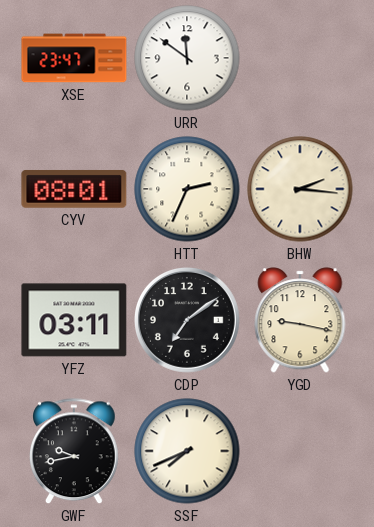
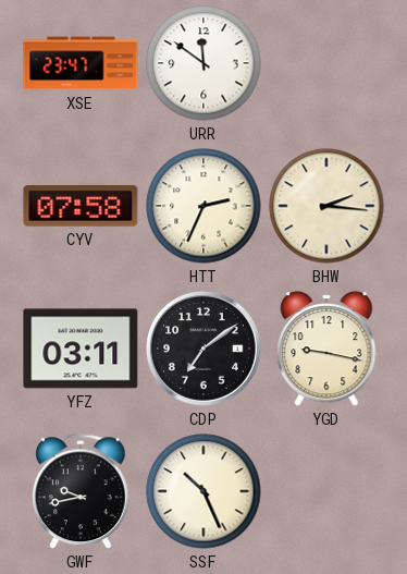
CYV: 08:01 -> 07:58 (81, 206)
SSF: 7:41 -> 10:26 (203, 491)
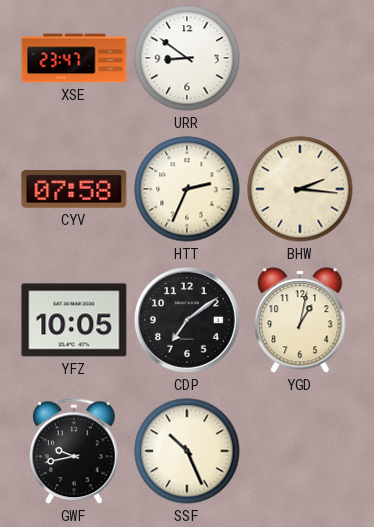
URR: 11:51 -> 8:51 (187, 58)
YFZ: 03:11 -> 10:05 (74, 320)
YGD: 9:17 -> 1:02 (300, 320)
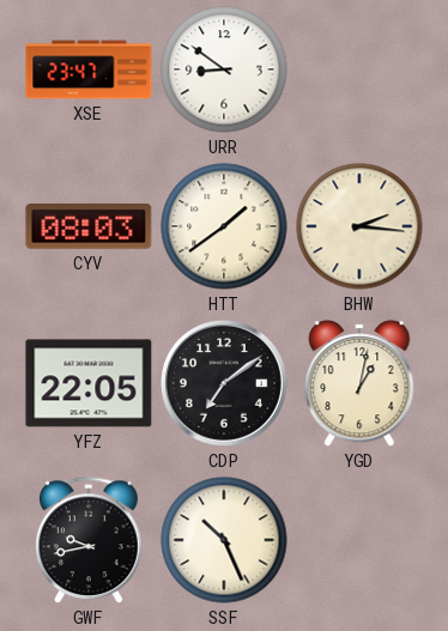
CYV: 07:58 -> 08:03 (89, 226)
HTT: 2:34 -> 1:39 (224, 226)
YFZ: 10:05 -> 22:05 (89, 383)
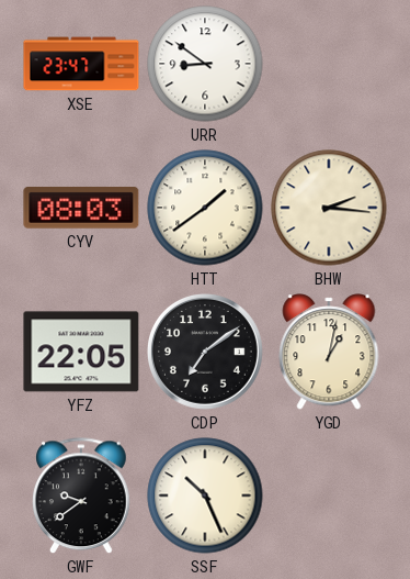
GWF: 9:43 -> 9:39 (82, 497)
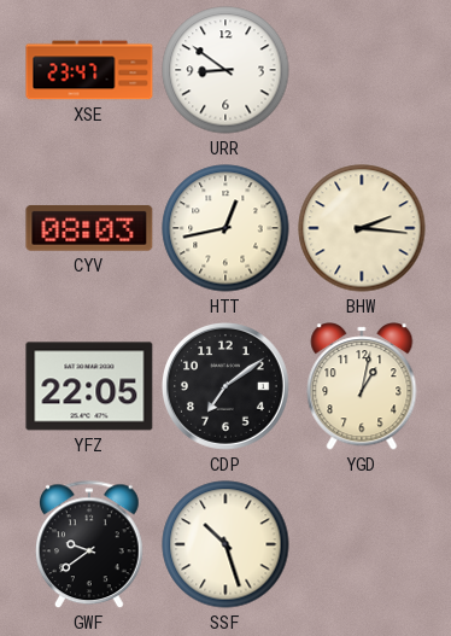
HTT: 1:39 -> 12:43 (225, 228)
SSF: 10:26 -> 10:27 (225, 544)
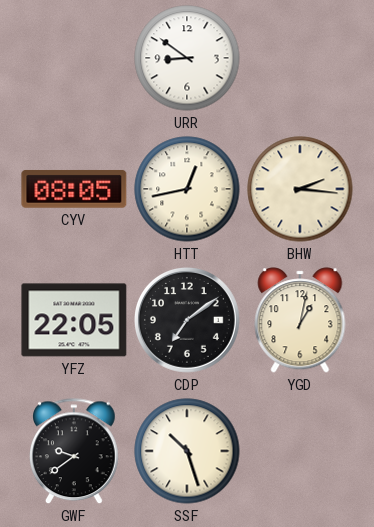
XSE: 23:47 -> none (89, 70)
CYV: 08:03 -> 08:05 (74, 189)
